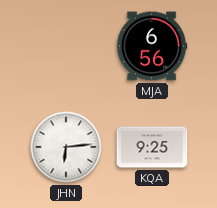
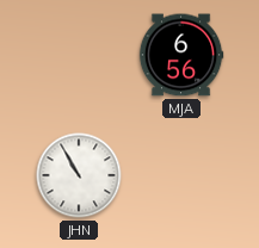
JHN: 6:14 -> 10:55 (79, 175)
KQA: 9:25 -> none (152, 147)
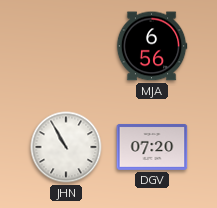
DGV: none -> 07:20 (152, 147)
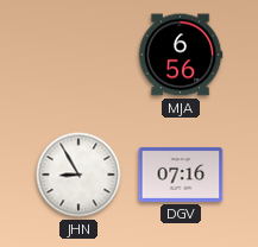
JHN: 10:55 -> 8:55 (78, 175)
DGV: 07:20 -> 07:16 (181, 175)
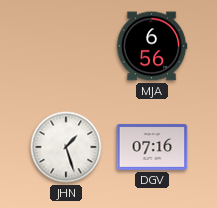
JHN: 8:55 -> 1:27 (66, 147)
